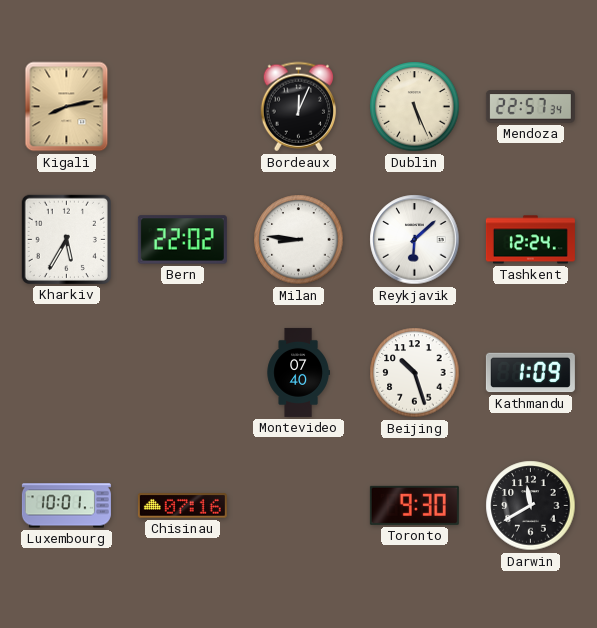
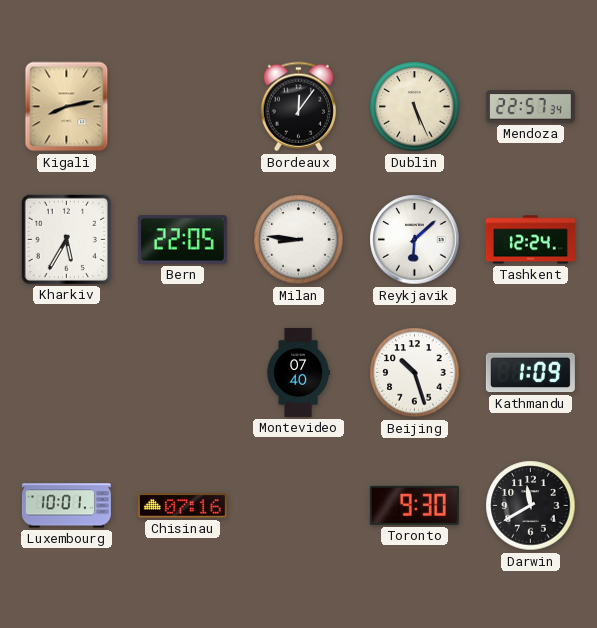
Bordeaux: 12:04 -> 12:06 (298, 107)
Bern: 22:02 -> 22:05 (182, 240)
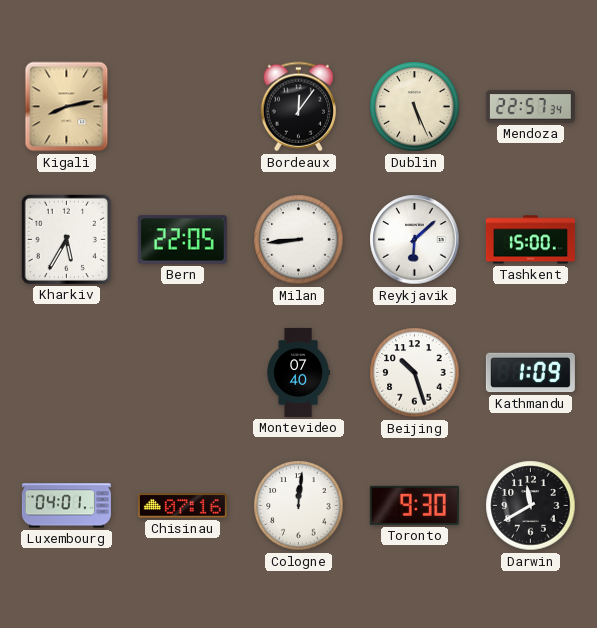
Milan: 8:46 -> 8:44 (299, 240)
Tashkent: 12:24 -> 15:00 (530, 240)
Luxembourg: 10:01 -> 04:01 (66, 506)
Cologne: none -> 12:01 (299, 506)
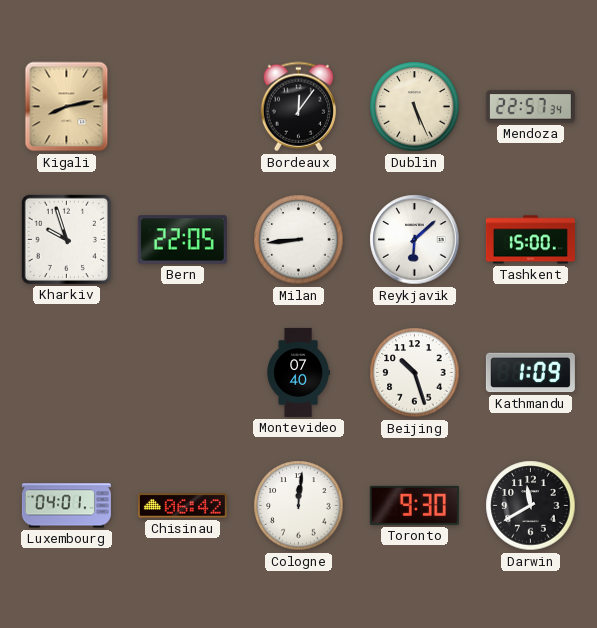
Kharkiv: 5:35 -> 9:57 (66, 239)
Chisinau: 07:16 -> 06:42 (182, 506)
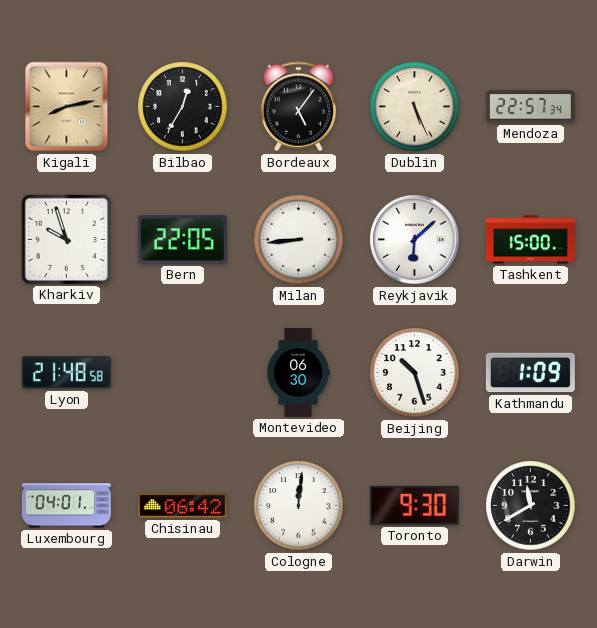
Bilbao: none -> 12:35 (183, 107)
Bordeaux: 12:06 -> 5:06 (298, 107)
Lyon: none -> 21:48 (66, 373)
Montevideo: 07:40 -> 06:30 (298, 372)
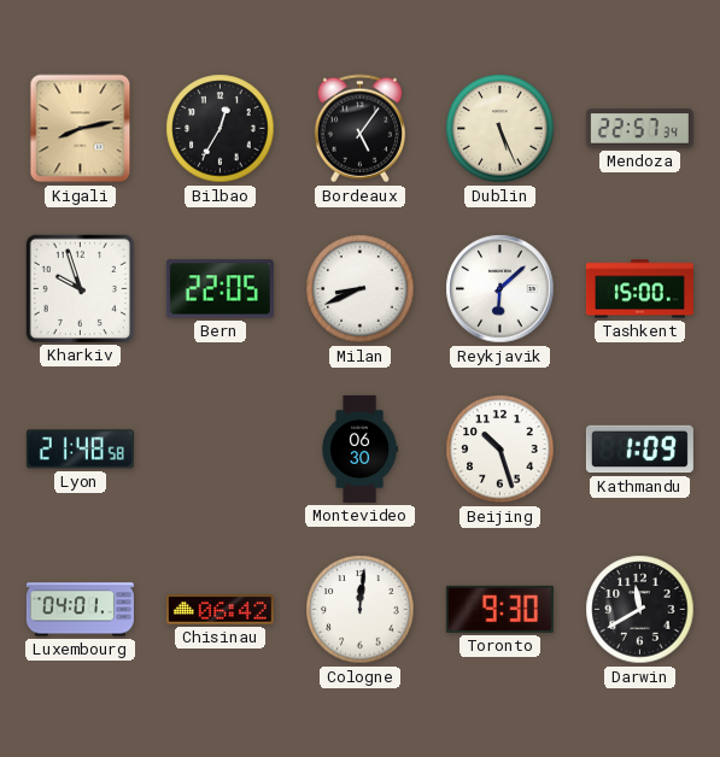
Milan: 8:44 -> 8:41 (361, 289)
